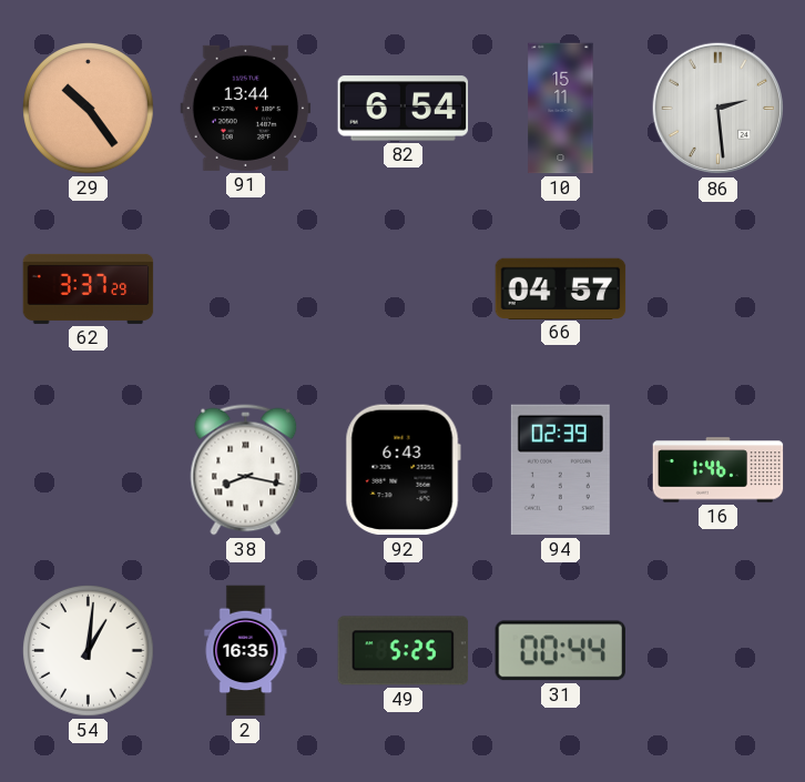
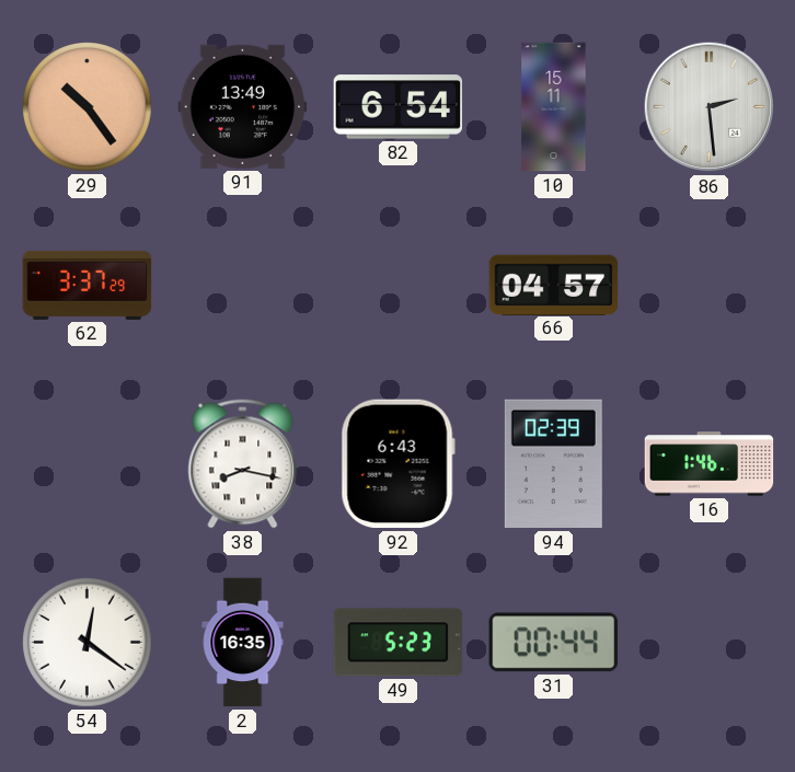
91: 13:44 -> 13:49 (243, 106)
54: 1:01 -> 12:21 (88, 643)
49: 5:25 -> 5:23 (399, 643)
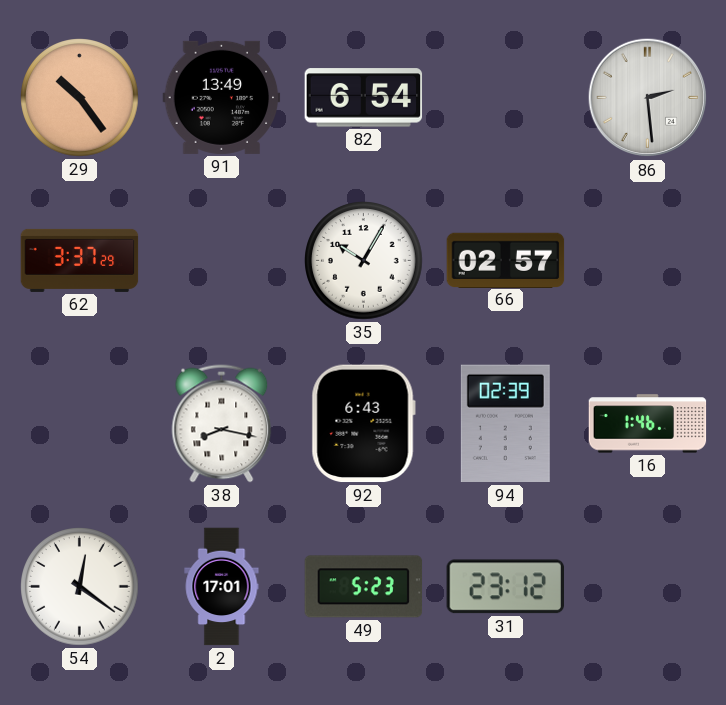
10: 15:11 -> none (554, 107)
35: none -> 10:05 (364, 261)
66: 04:57 -> 02:57 (506, 260)
2: 16:35 -> 17:01 (222, 587)
31: 00:44 -> 23:12 (505, 587)
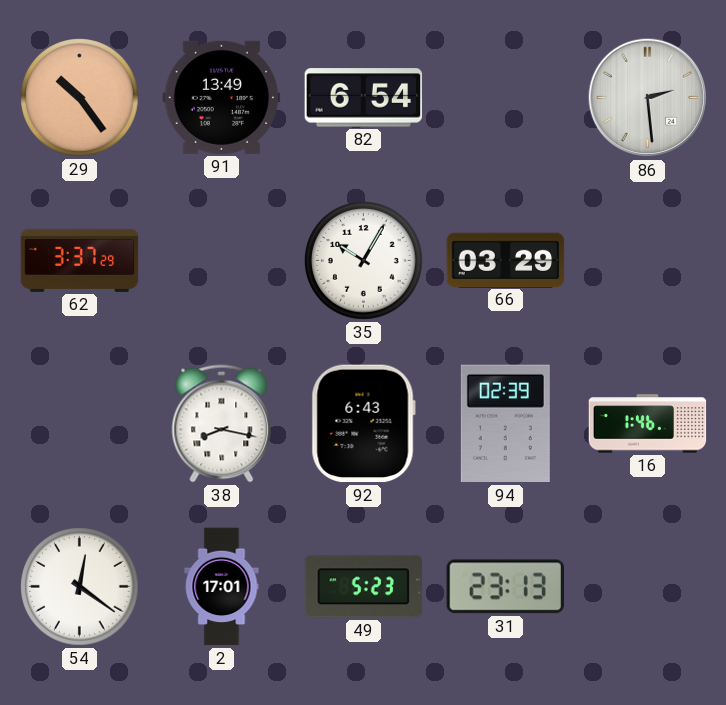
66: 02:57 -> 03:29 (506, 260)
31: 23:12 -> 23:13 (505, 587)
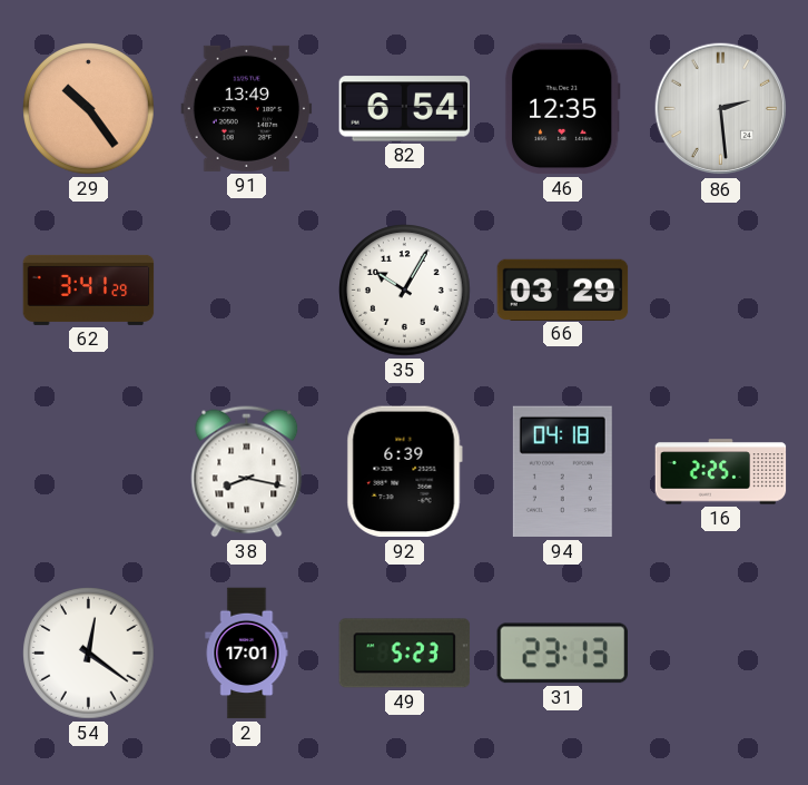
46: none -> 12:35 (562, 109)
62: 3:37 -> 3:41 (89, 290)
92: 6:43 -> 6:39 (404, 472)
94: 02:39 -> 04:18 (562, 472)
16: 1:46 -> 2:25 (721, 472)
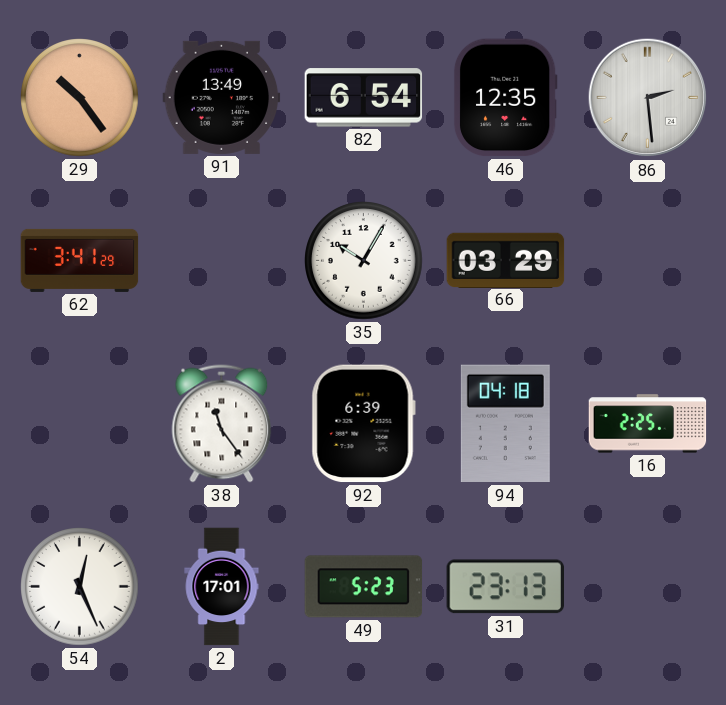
38: 8:17 -> 11:24 (222, 424)
54: 12:21 -> 12:26 (80, 587)
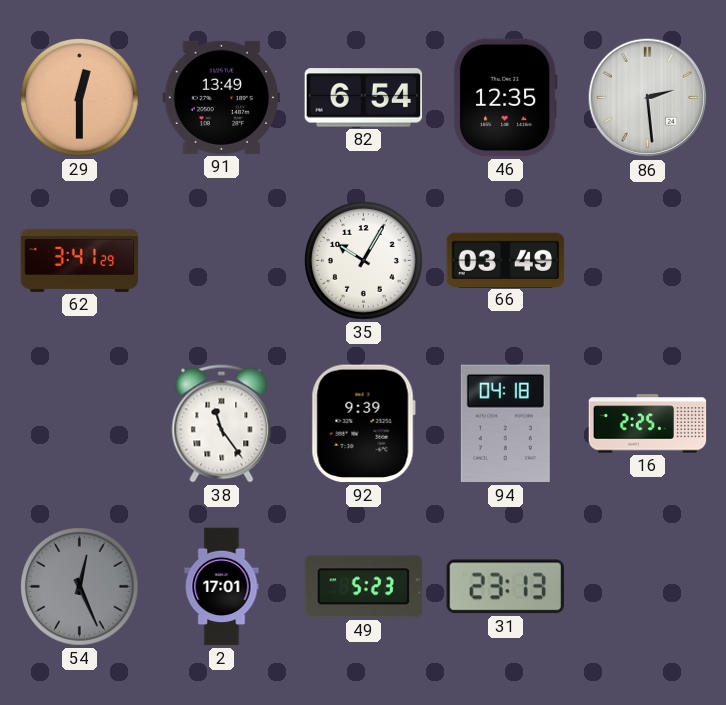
29: 10:24 -> 12:30 (80, 98)
66: 03:29 -> 03:49 (506, 260)
92: 6:39 -> 9:39 (363, 424)
54 dial: white -> grey (80, 587)
